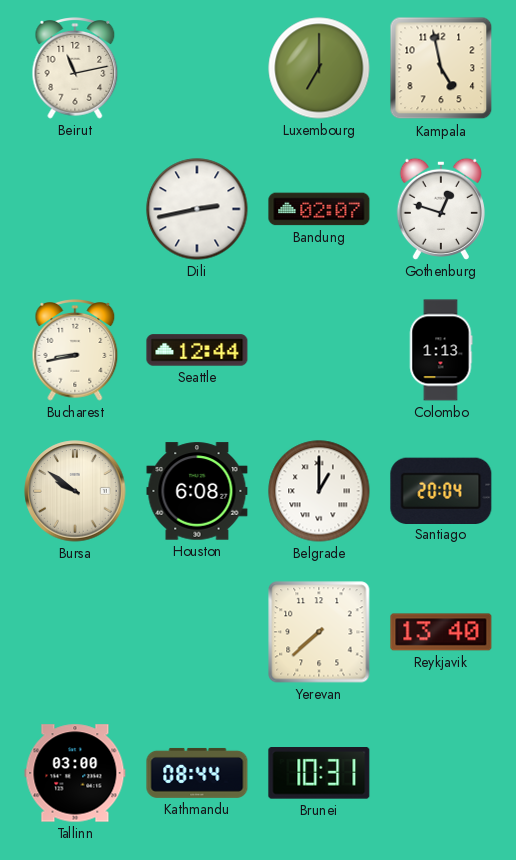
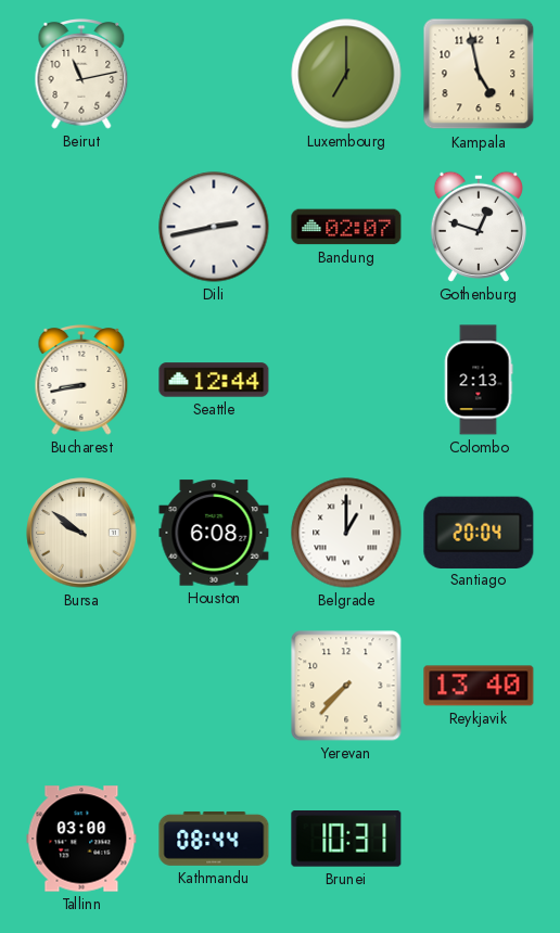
Colombo: 1:13 -> 2:13 (479, 380)
Yerevan: 7:38 -> 7:37 (346, 686)
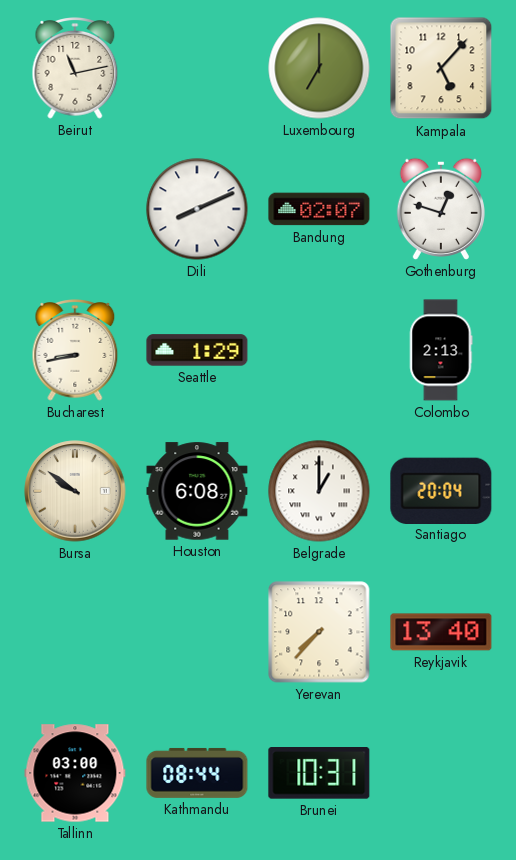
Kampala: 4:58 -> 5:07 (441, 68)
Dili: 2:43 -> 8:11 (197, 209)
Seattle: 12:44 -> 1:29 (197, 350)
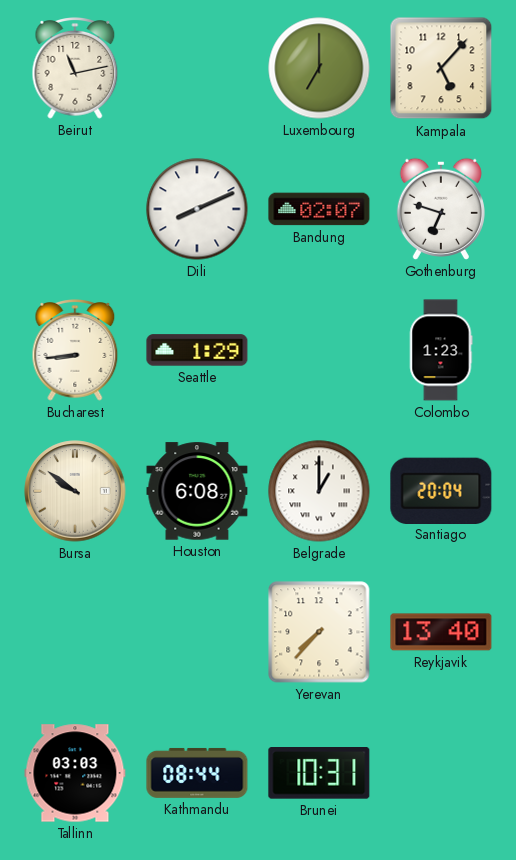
Gothenburg: 12:48 -> 6:48 (441, 209)
Bucharest: 8:43 -> 8:44 (75, 351)
Colombo: 2:13 -> 1:23 (441, 350)
Tallinn: 03:00 -> 03:03 (75, 773)
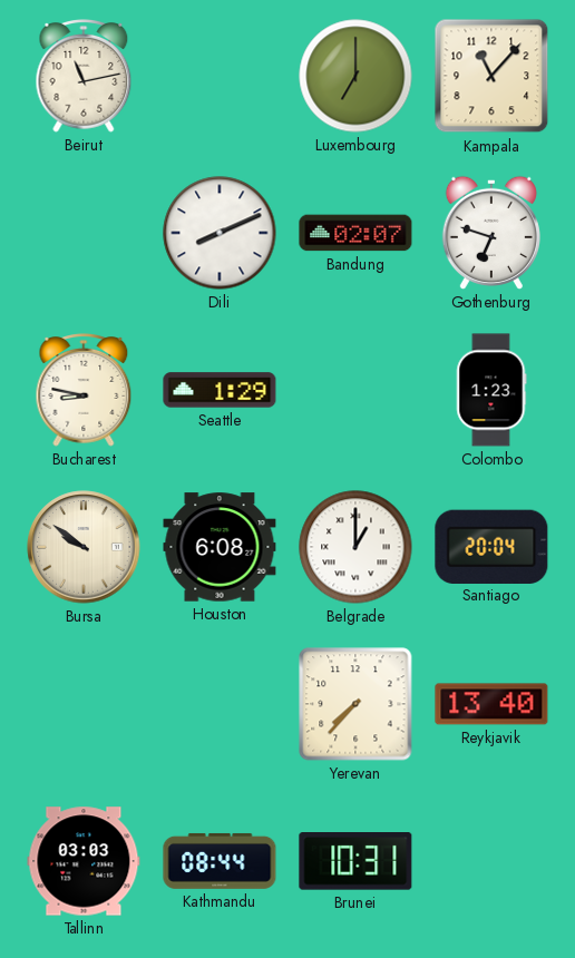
Kampala: 5:07 -> 11:07 (491, 76)
Bucharest: 8:44 -> 8:47 (84, 391)
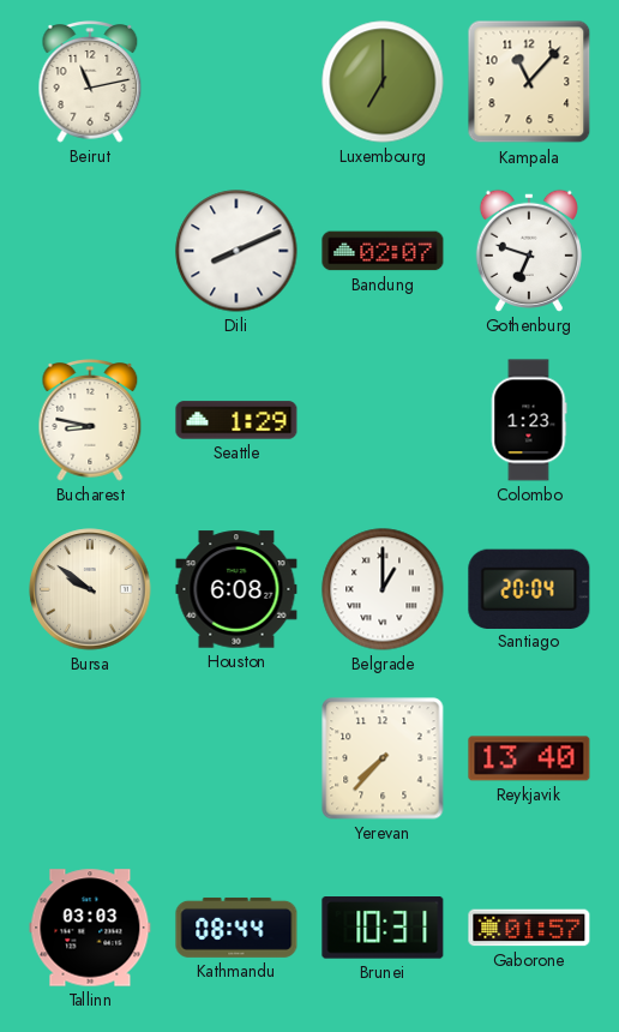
Gaborone: none -> 01:57 (529, 928)
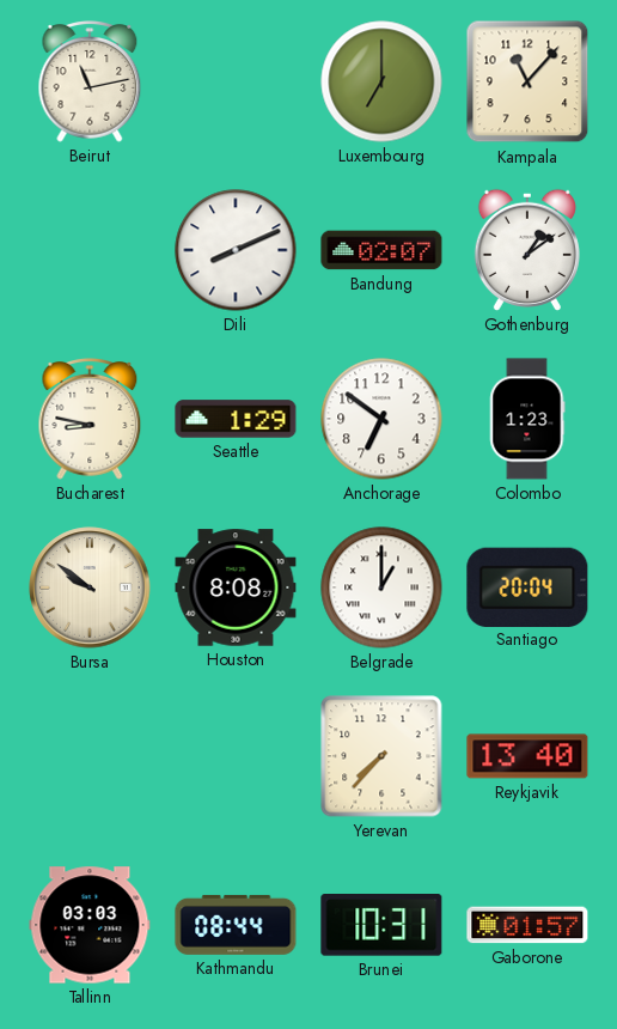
Gothenburg: 6:48 -> 1:09 (527, 250)
Anchorage: none -> 6:51 (381, 419)
Houston: 6:08 -> 8:08 (236, 587)
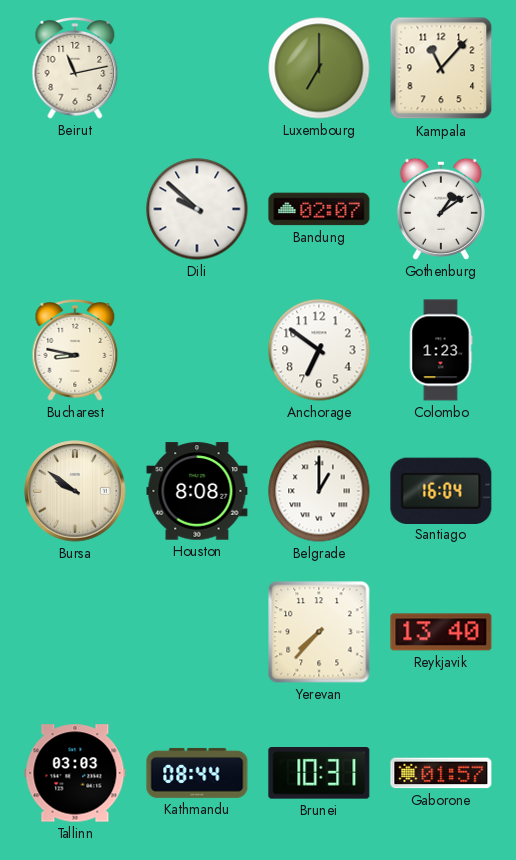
Dili: 8:11 -> 9:52 (197, 209)
Seattle: 1:29 -> none (236, 419)
Santiago: 20:04 -> 16:04 (441, 490)
